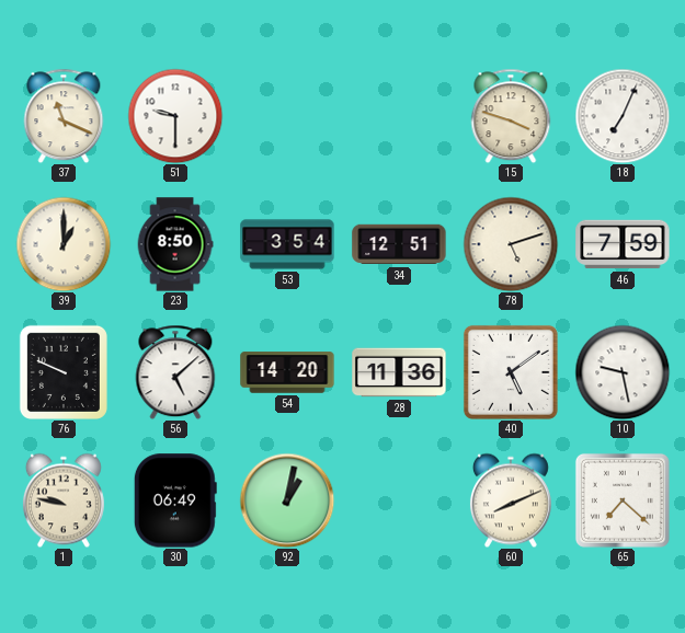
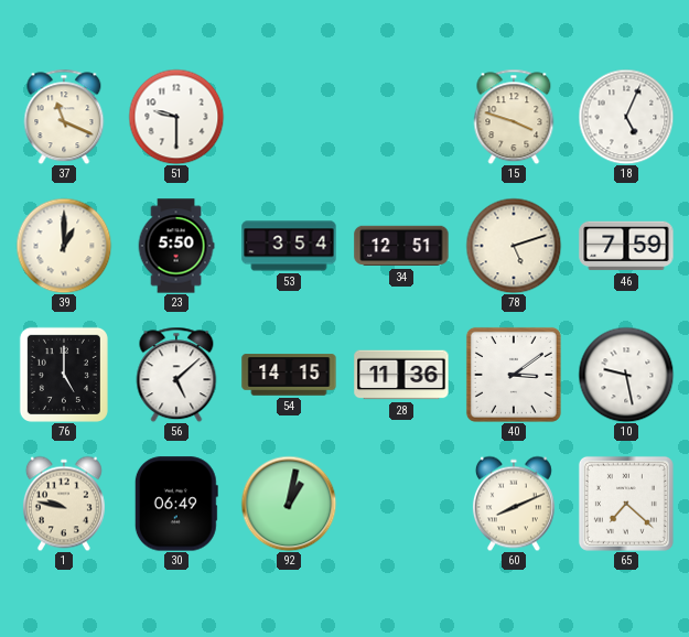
18: 7:04 -> 5:04 (626, 117)
23: 8:50 -> 5:50 (176, 246)
76: 9:49 -> 5:00 (64, 375)
54: 14:20 -> 14:15 (289, 375)
40: 5:09 -> 3:09 (514, 375)
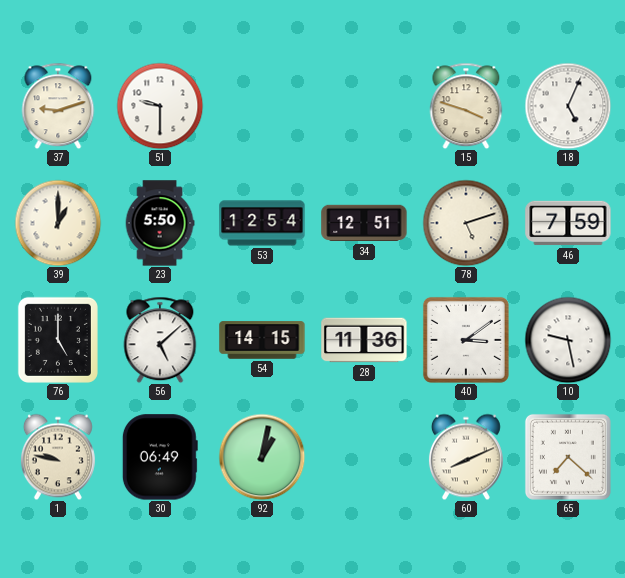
37: 11:19 -> 9:12 (58, 106)
53: 3:54 -> 12:54 (262, 223)
